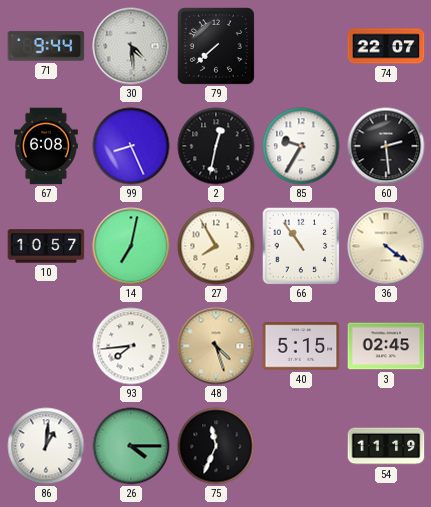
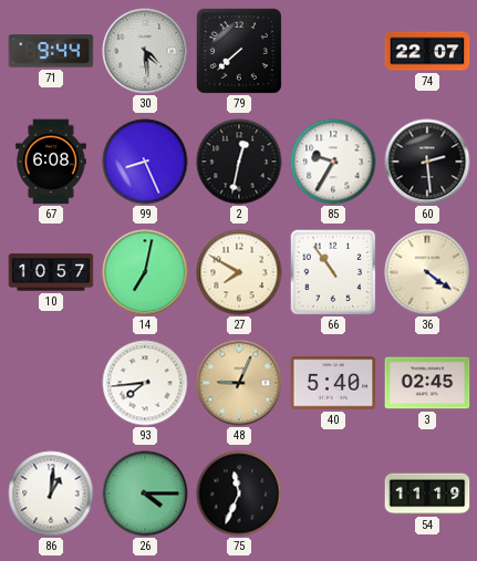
27: 7:55 -> 7:50 (239, 272)
48: 4:27 -> 9:04 (239, 383)
40: 5:15 -> 5:40 (333, 383)
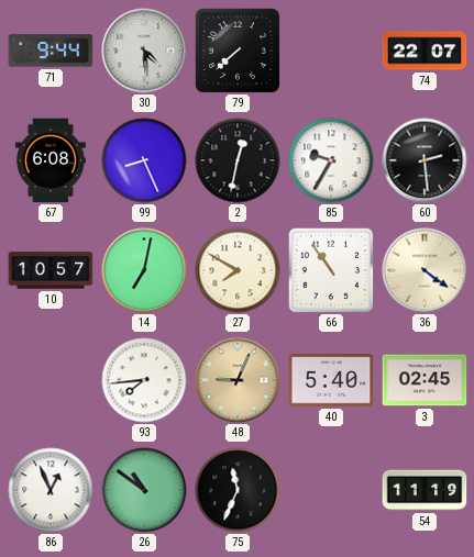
86: 1:01 -> 12:56 (51, 490)
26: 4:15 -> 10:51 (144, 490)
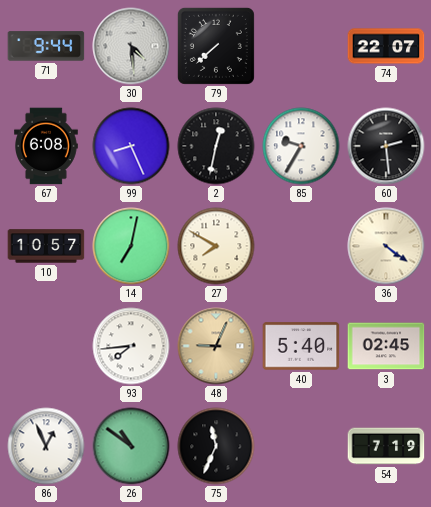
66: 10:54 -> none (331, 270)
54: 11:19 -> 7:19 (386, 446)
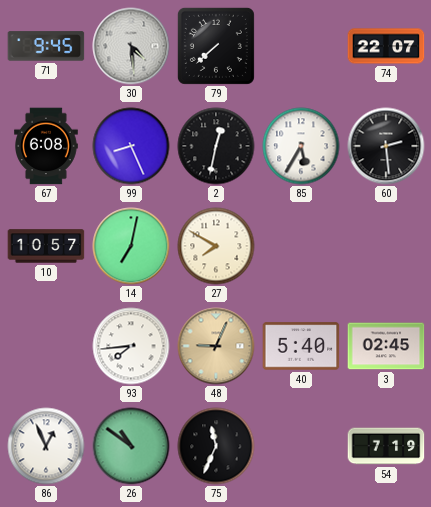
71: 9:44 -> 9:45 (46, 46)
85: 9:35 -> 5:35 (301, 146)
36: 4:21 -> none (386, 246)
